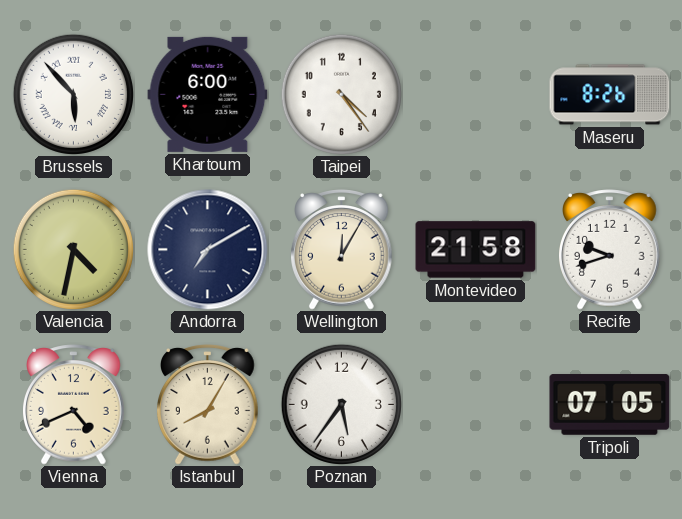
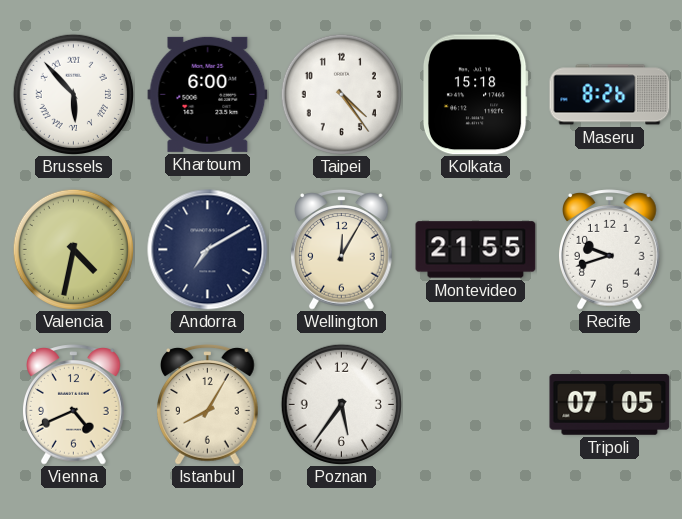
Kolkata: none -> 15:18 (475, 95)
Montevideo: 21:58 -> 21:55 (476, 250)
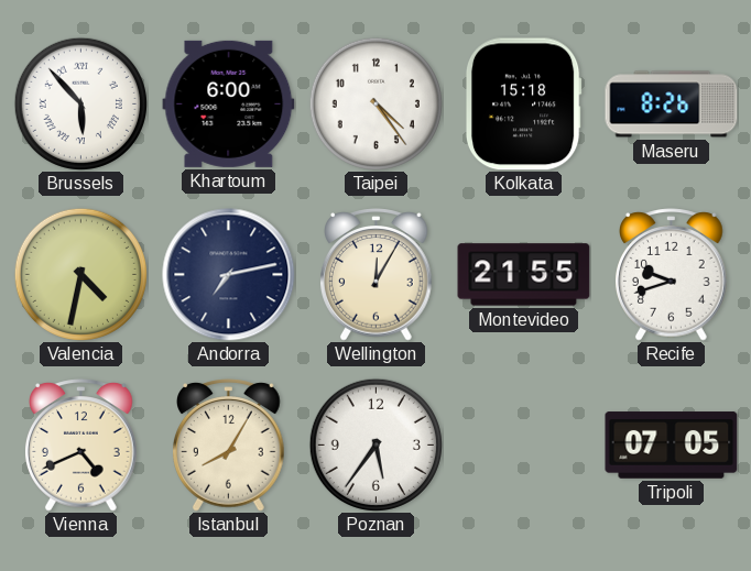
Andorra: 7:10 -> 7:13 (229, 275)
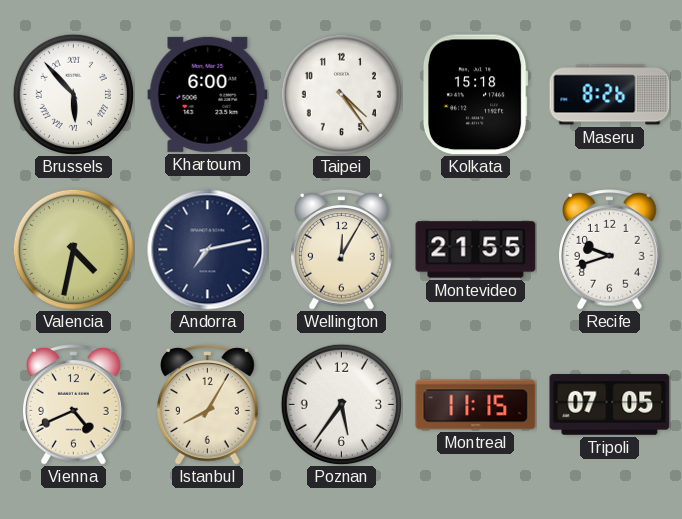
Montreal: none -> 11:15 (476, 405)
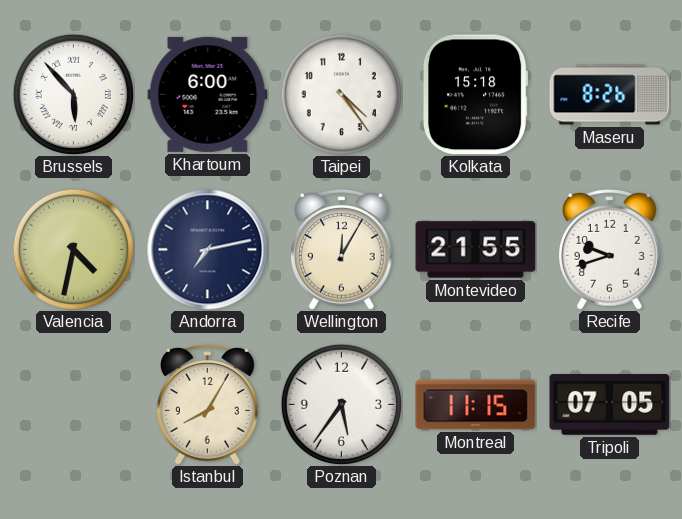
Vienna: 4:41 -> none (74, 405)
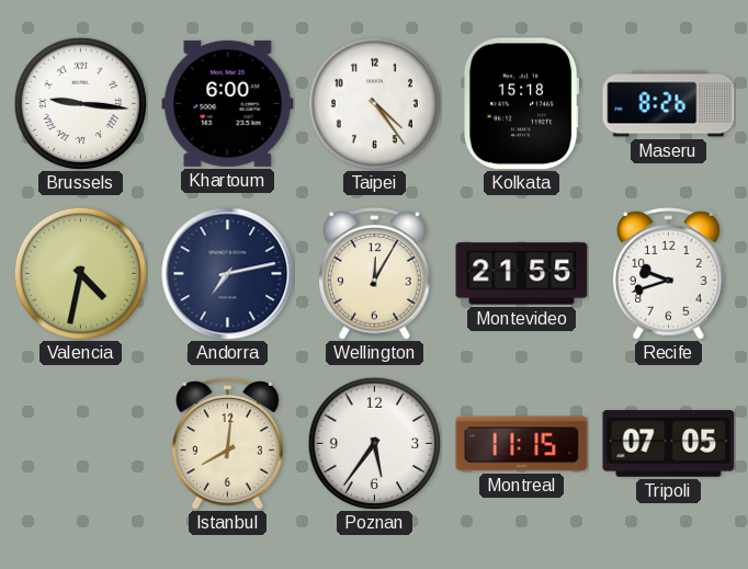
Brussels: 5:53 -> 9:16 (80, 103)
Istanbul: 8:05 -> 8:01 (228, 444)
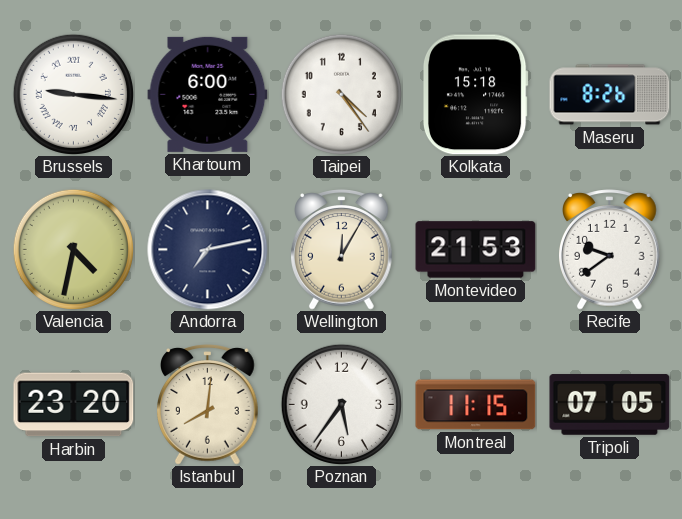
Montevideo: 21:55 -> 21:53 (476, 250)
Recife: 9:42 -> 9:39 (610, 250)
Harbin: none -> 23:20 (74, 405)
